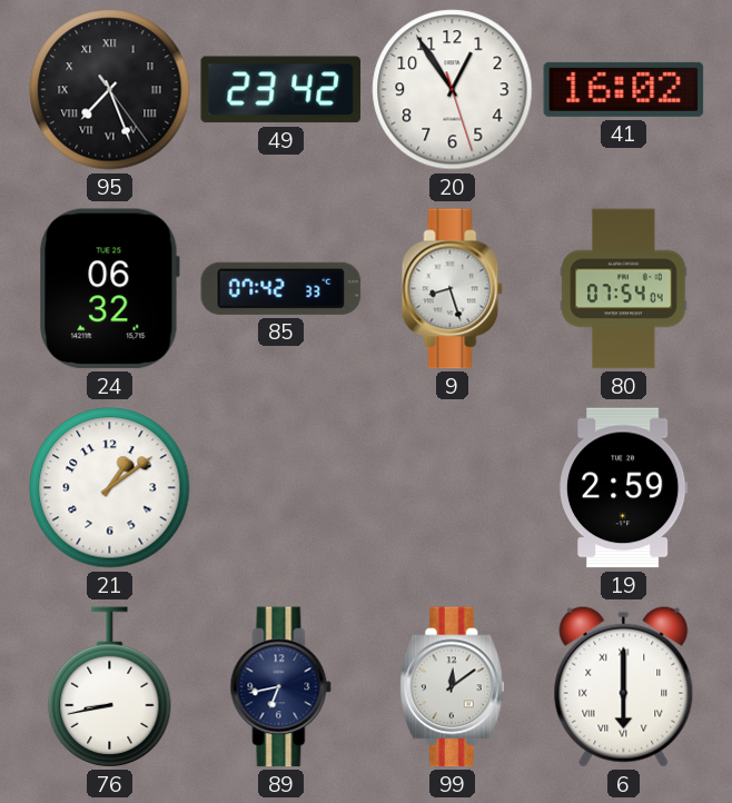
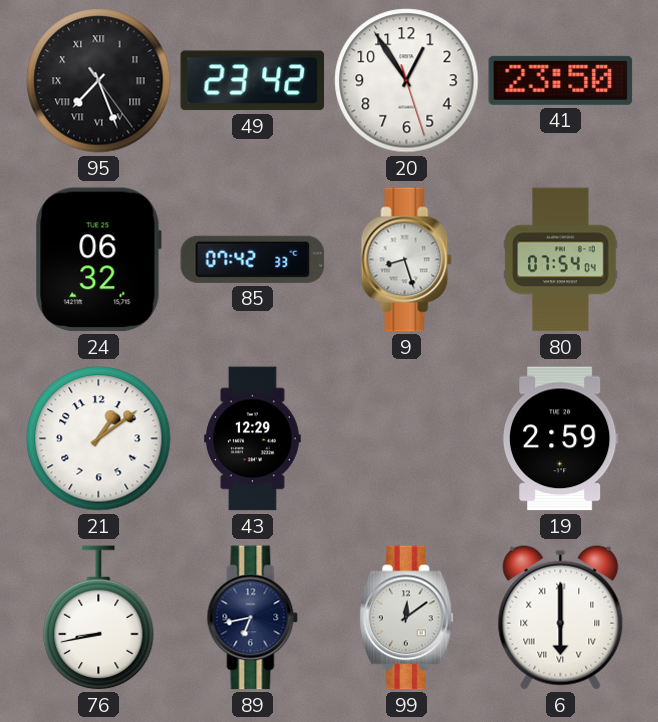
41: 16:02 -> 23:50 (561, 80)
43: none -> 12:29 (253, 439)
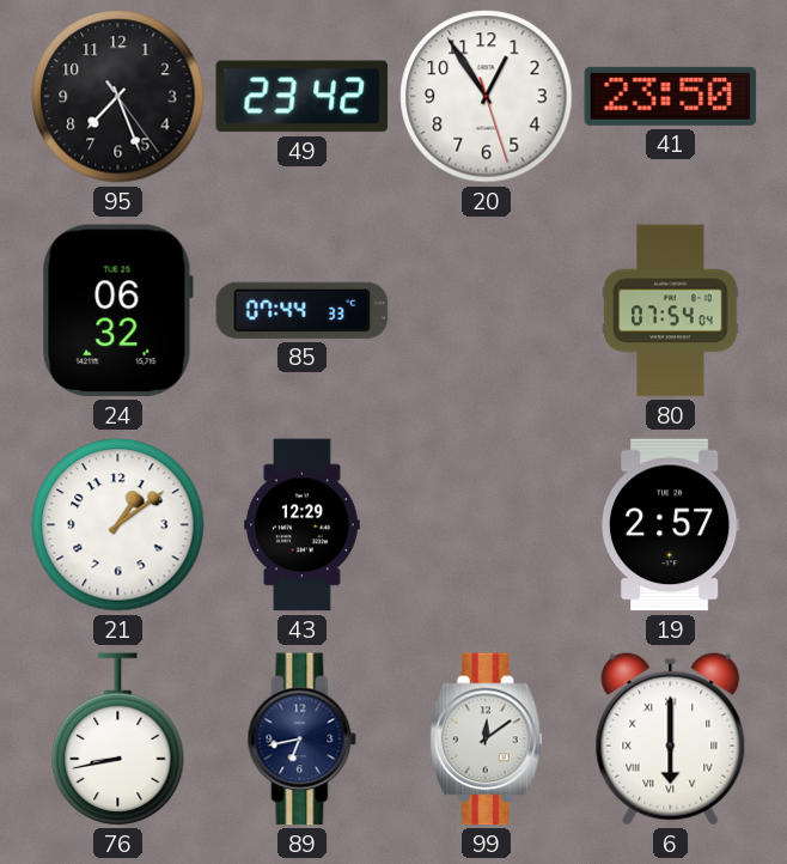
95 numerals: Roman -> Arabic (118, 97)
85: 07:42 -> 07:44 (303, 310)
9: 8:27 -> none (407, 260)
19: 2:59 -> 2:57 (670, 525)
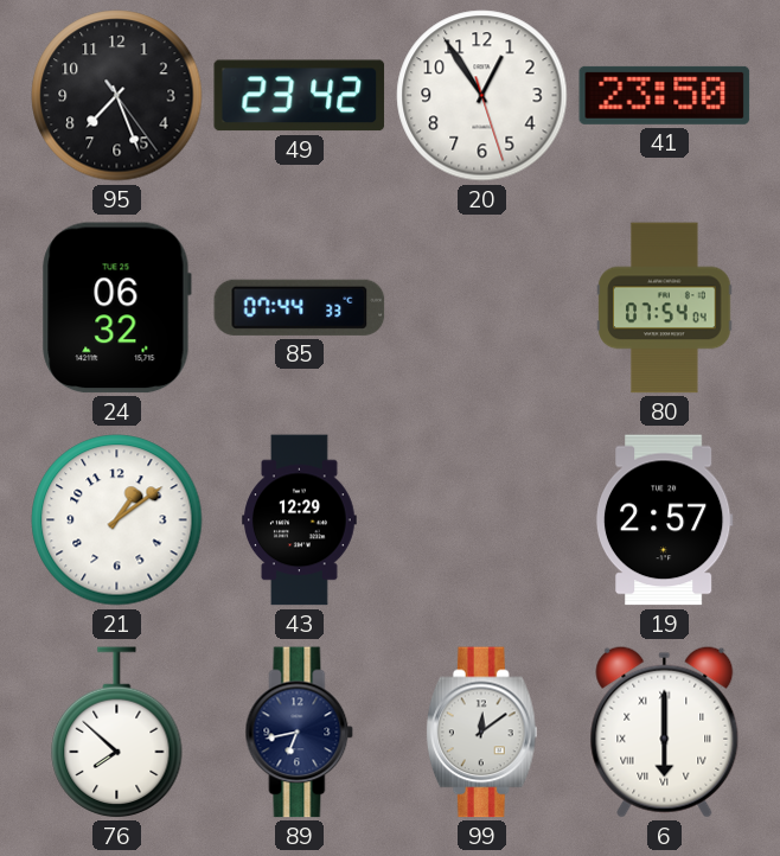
76: 8:43 -> 7:52 (117, 733)
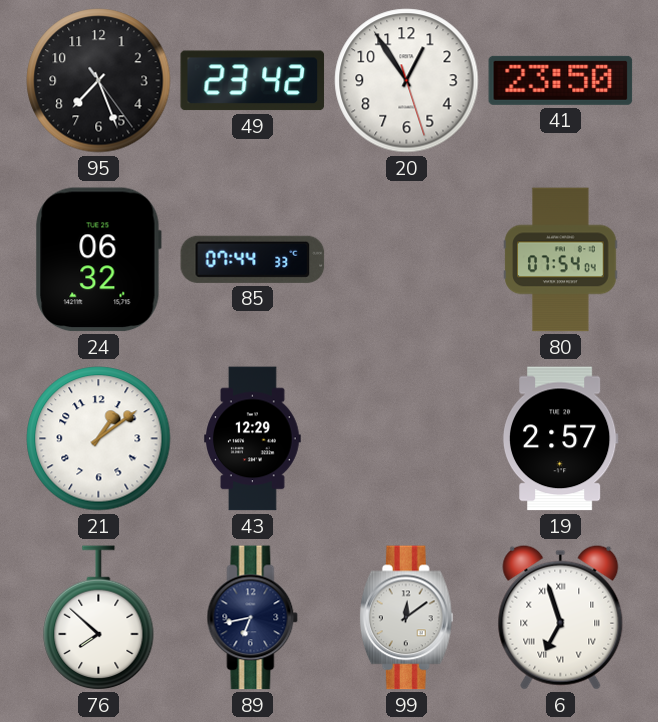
6: 6:00 -> 6:57 (561, 617)
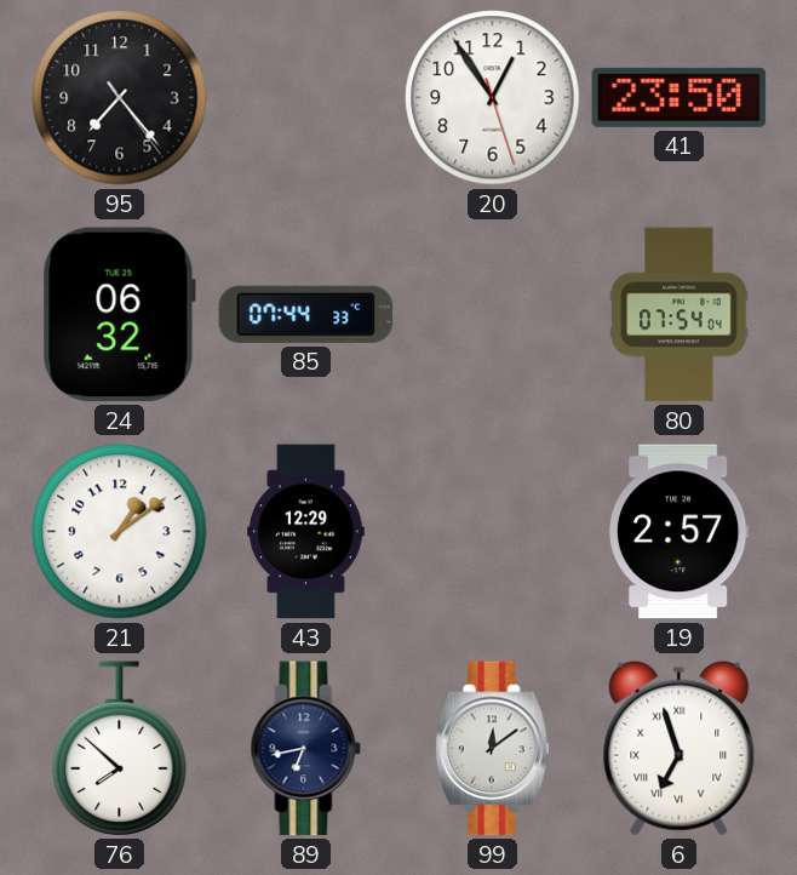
95: 7:26 -> 7:23 (120, 98)
49: 23:42 -> none (253, 81)
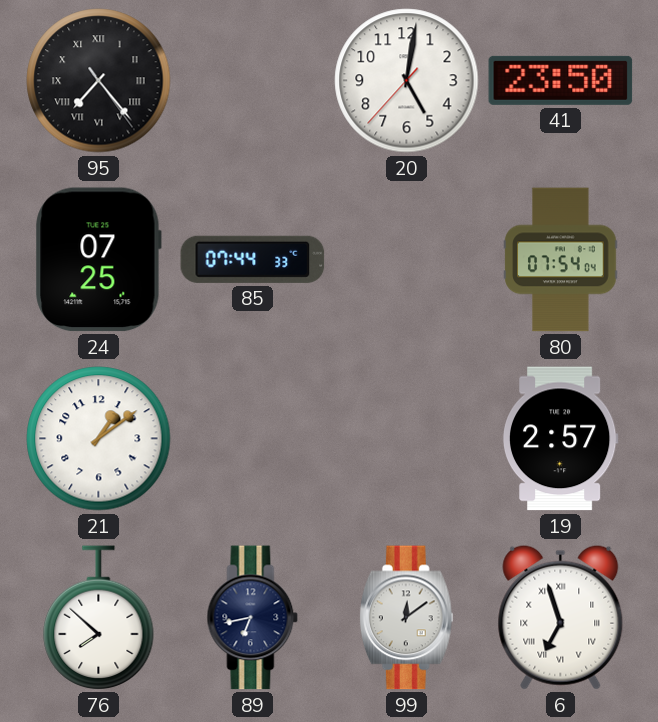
95 numerals: Arabic -> Roman (99, 81)
20: 12:54 -> 5:01 (407, 81)
24: 06:32 -> 07:25 (98, 260)
43: 12:29 -> none (306, 532)
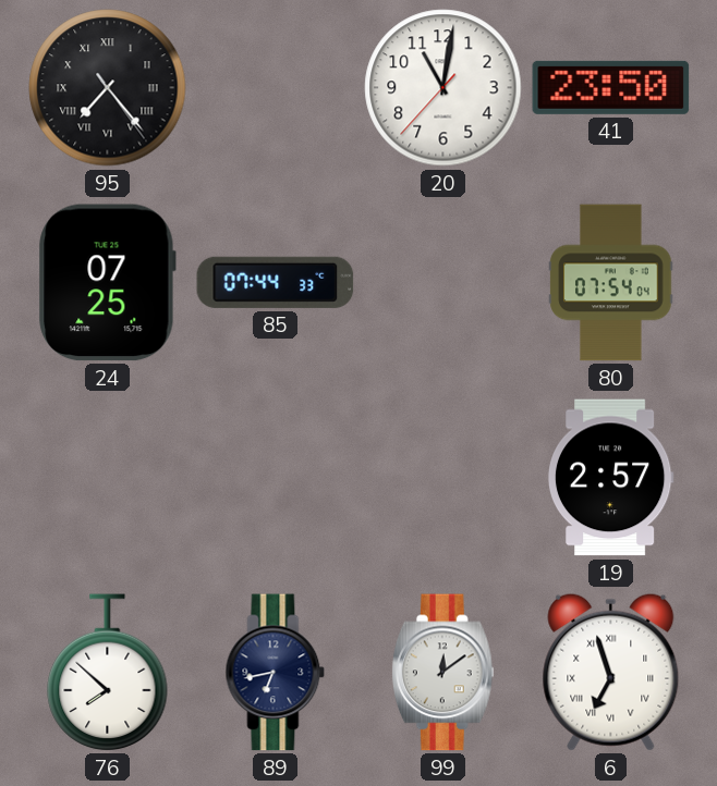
20: 5:01 -> 11:01 (443, 88)
21: 1:09 -> none (99, 439)
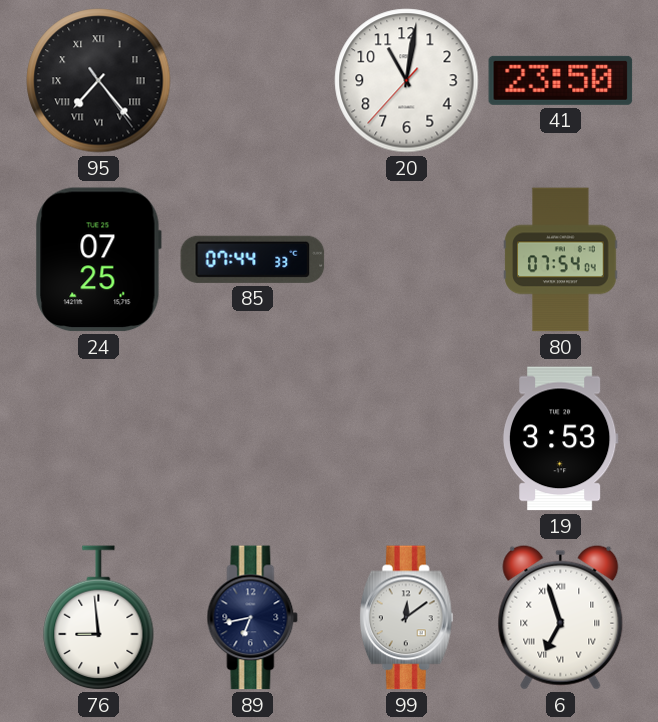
19: 2:57 -> 3:53 (560, 439)
76: 7:52 -> 8:59 (99, 618)
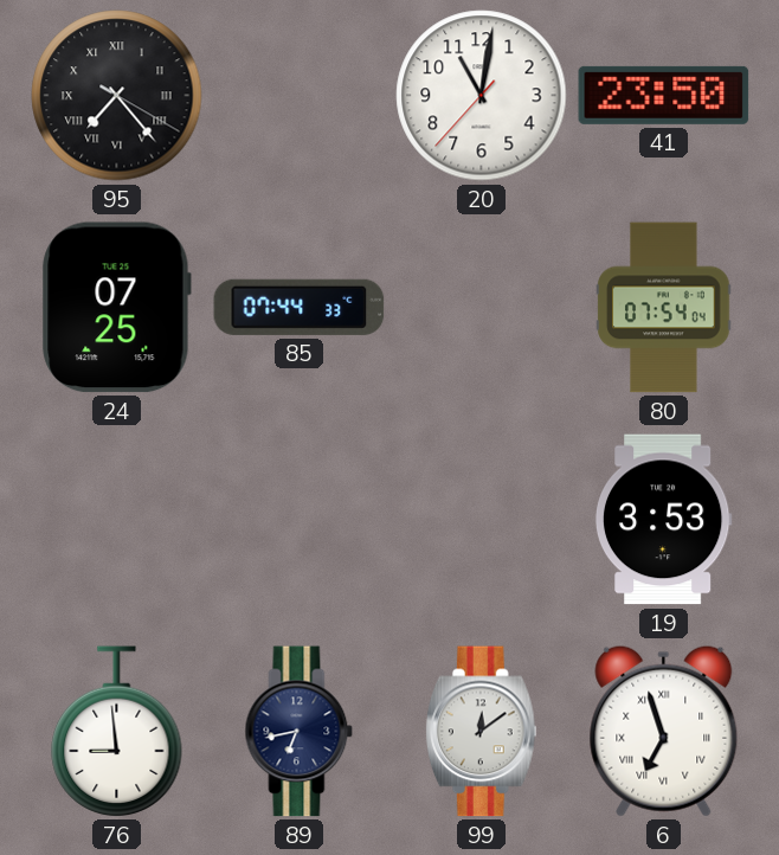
95: 7:23:24 -> 7:23:20 (117, 96)
